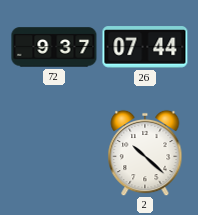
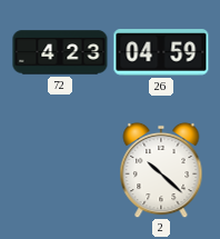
72: 9:37 -> 4:23 (60, 52)
26: 07:44 -> 04:59 (161, 52)
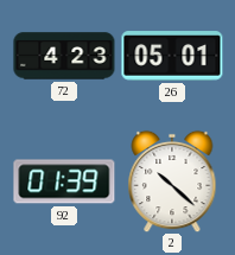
26: 04:59 -> 05:01 (172, 56)
92: none -> 01:39 (64, 181)
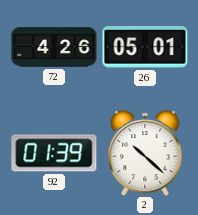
72: 4:23 -> 4:26 (54, 47)
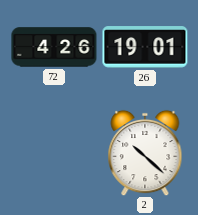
26: 05:01 -> 19:01 (145, 47)
92: 01:39 -> none (54, 153)
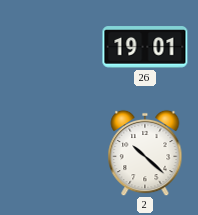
72: 4:26 -> none (54, 47)
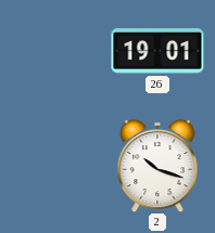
2: 10:22 -> 10:18 (157, 166)
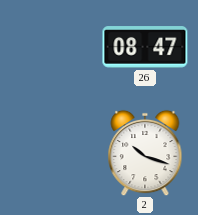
26: 19:01 -> 08:47 (145, 47)
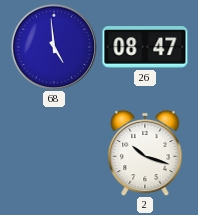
68: none -> 4:59 (54, 47)
